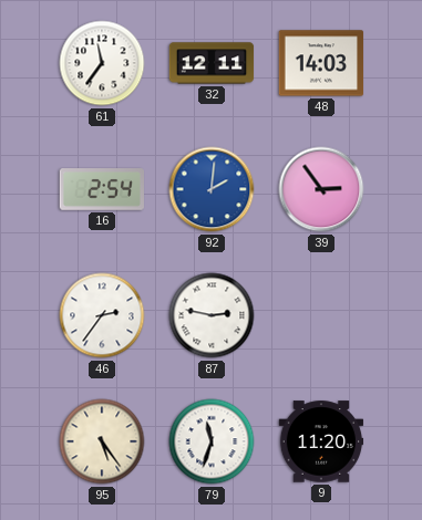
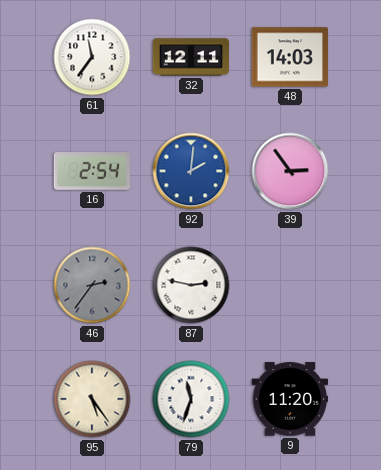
46 dial: white -> grey (92, 285)
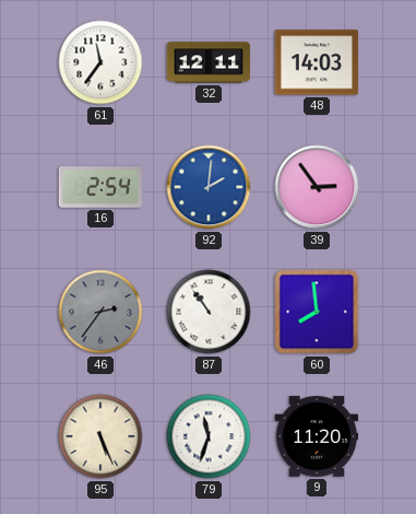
87: 2:47 -> 10:54 (209, 312)
60: none -> 7:59 (317, 312)
95: 5:24 -> 5:26 (100, 436)
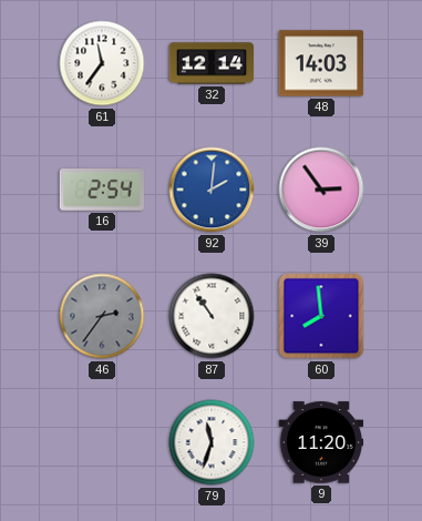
32: 12:11 -> 12:14 (212, 63)
95: 5:26 -> none (100, 436)
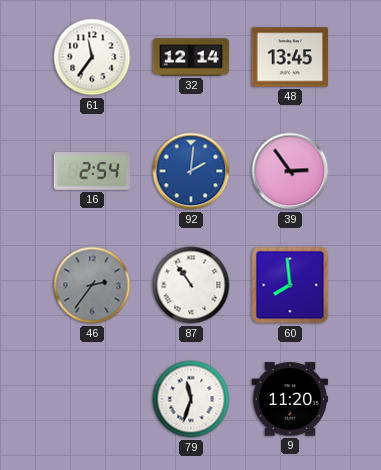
48: 14:03 -> 13:45 (290, 57)
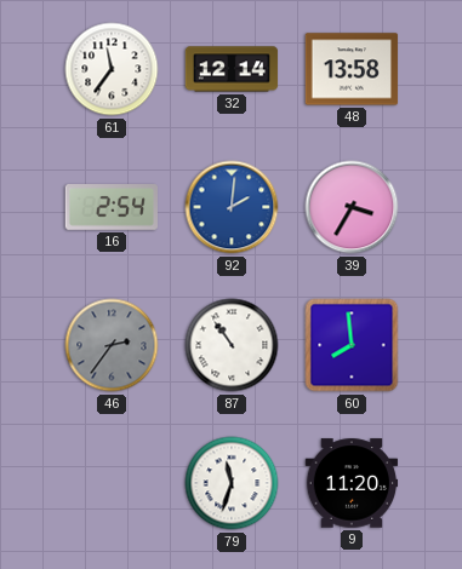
48: 13:45 -> 13:58 (352, 69)
39: 2:54 -> 3:35 (352, 207)
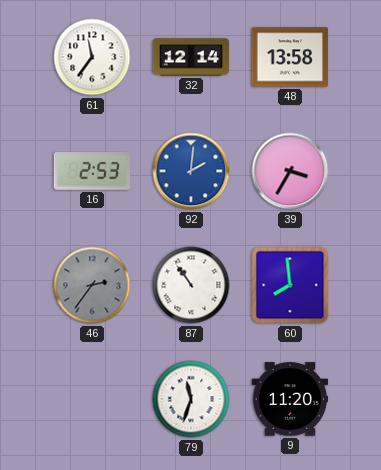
16: 2:54 -> 2:53 (92, 172)
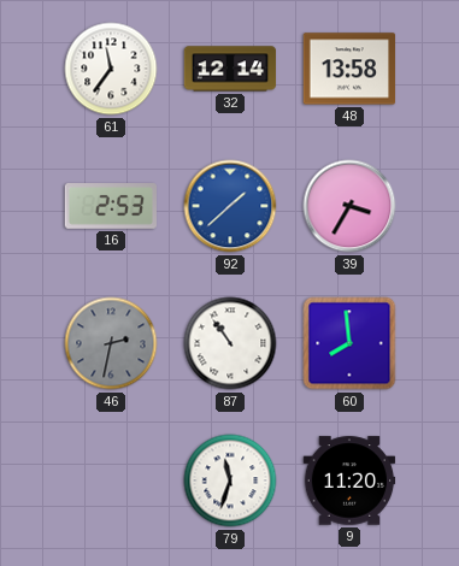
92: 2:01 -> 1:38 (230, 206)
46: 2:36 -> 2:32 (111, 343)
